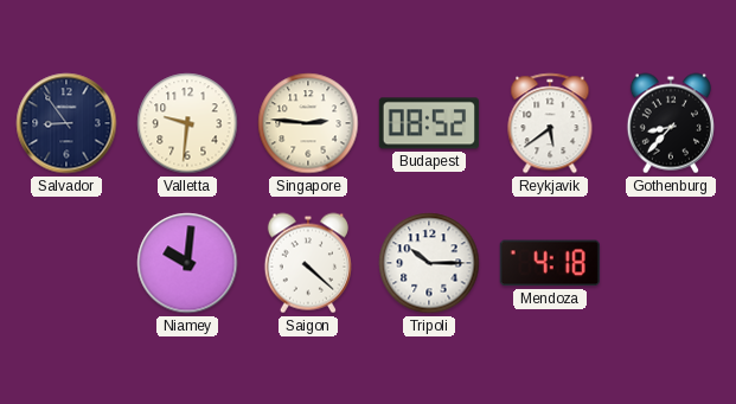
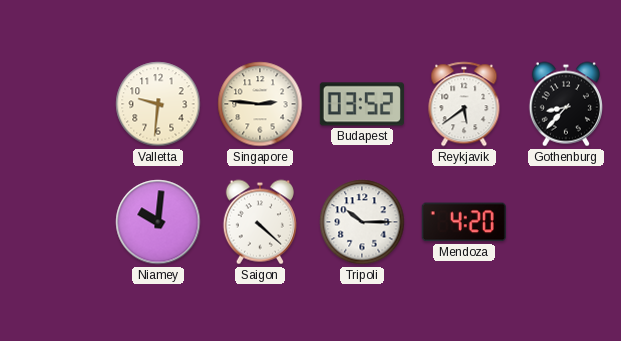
Salvador: 8:54 -> none (66, 123)
Budapest: 08:52 -> 03:52 (362, 104)
Mendoza: 4:18 -> 4:20 (464, 222)
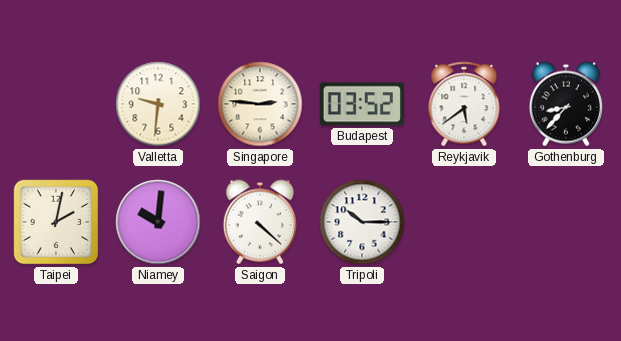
Taipei: none -> 2:02 (56, 222)
Mendoza: 4:20 -> none (464, 222)
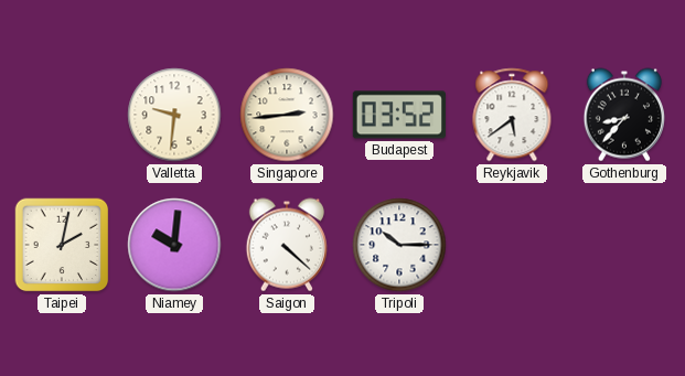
Singapore: 2:46 -> 2:44 (287, 115)
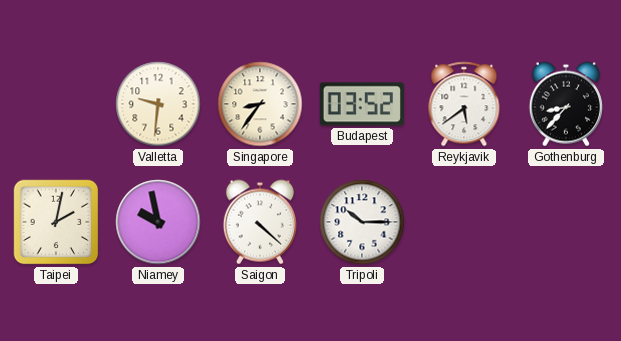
Singapore: 2:44 -> 8:36 (260, 104)
Niamey: 10:01 -> 9:58 (158, 222)
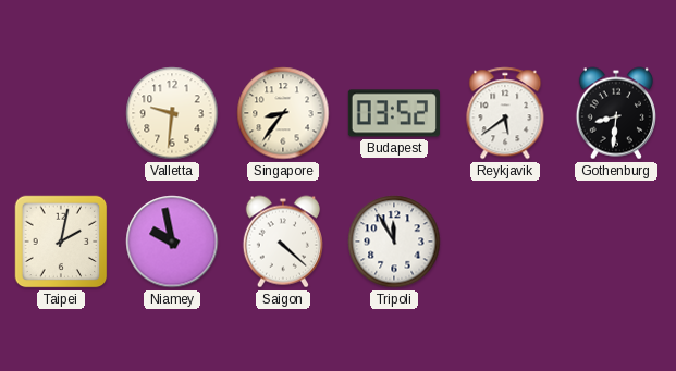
Gothenburg: 8:37 -> 8:31 (616, 113)
Tripoli: 10:15 -> 11:55 (394, 242)
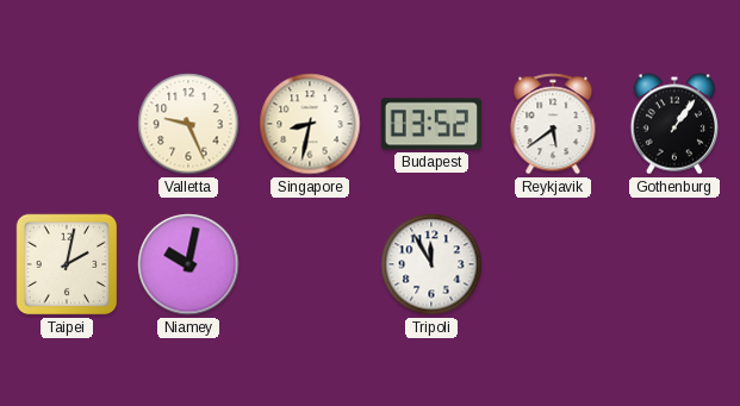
Valletta: 9:31 -> 9:26 (188, 124)
Singapore: 8:36 -> 8:32 (310, 124)
Gothenburg: 8:31 -> 1:06 (674, 124)
Niamey: 9:58 -> 10:02 (188, 264)
Saigon: 4:22 -> none (283, 242)
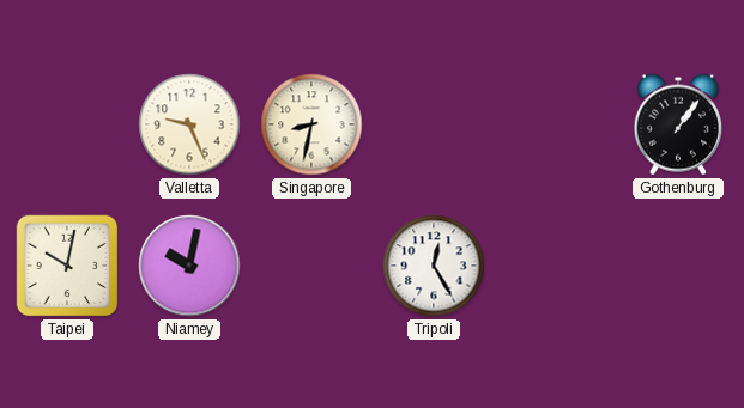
Budapest: 03:52 -> none (431, 124)
Reykjavik: 5:39 -> none (553, 124)
Taipei: 2:02 -> 10:02 (67, 266)
Tripoli: 11:55 -> 12:25 (434, 266)
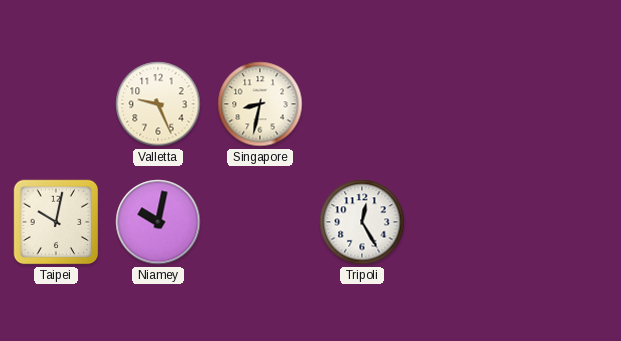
Gothenburg: 1:06 -> none (678, 124)
